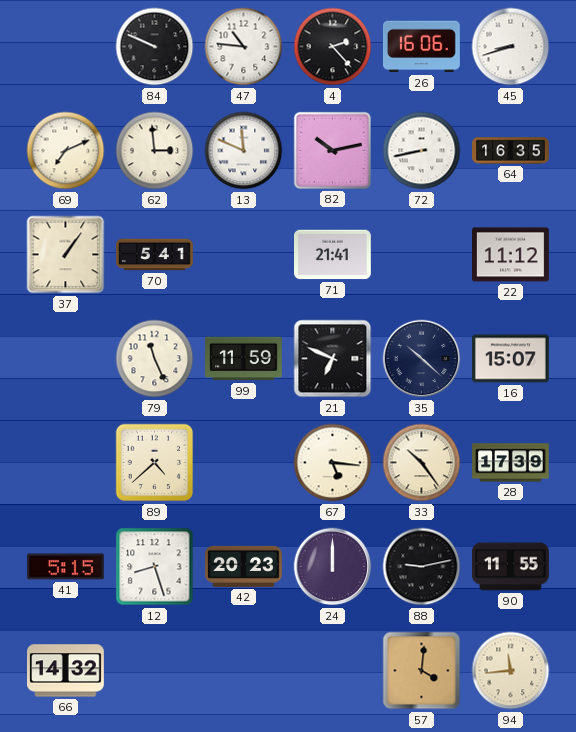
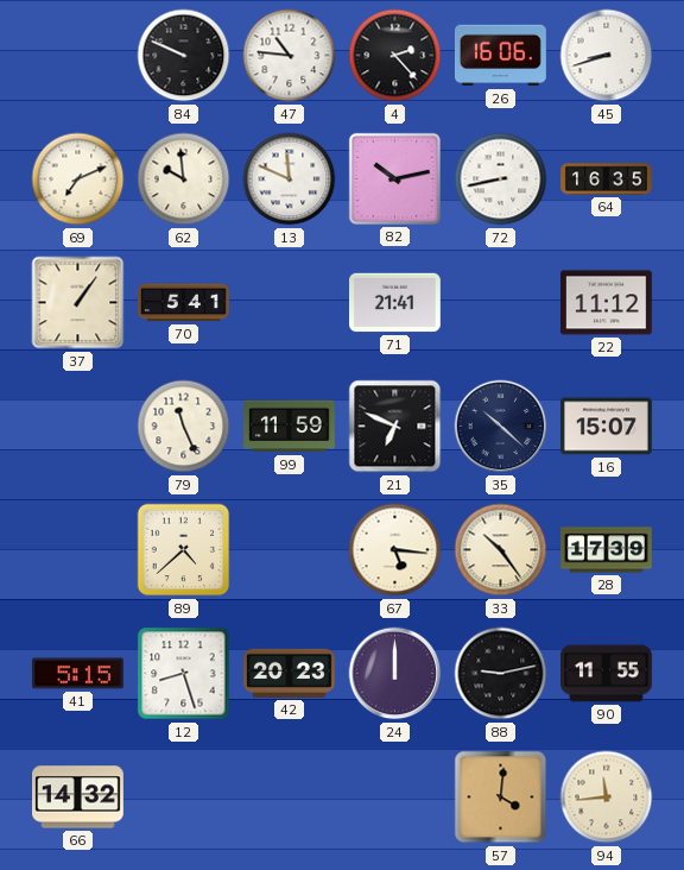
62: 2:59 -> 9:59 (184, 179)
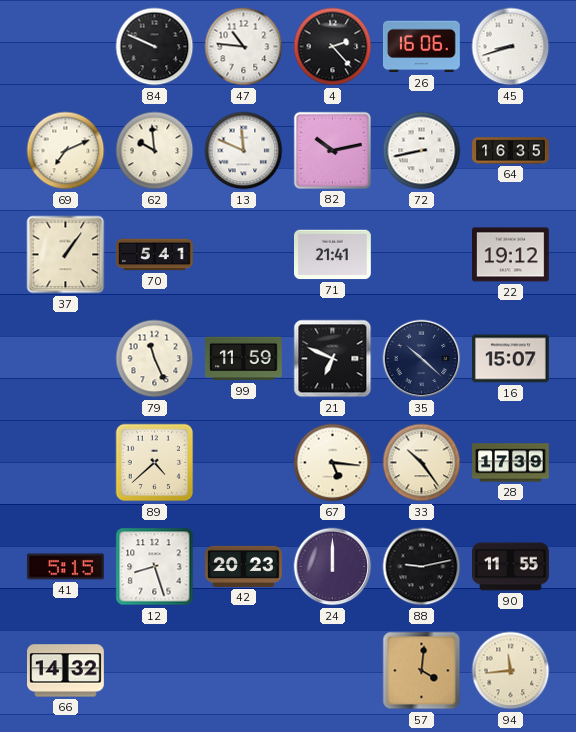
22: 11:12 -> 19:12 (511, 255)
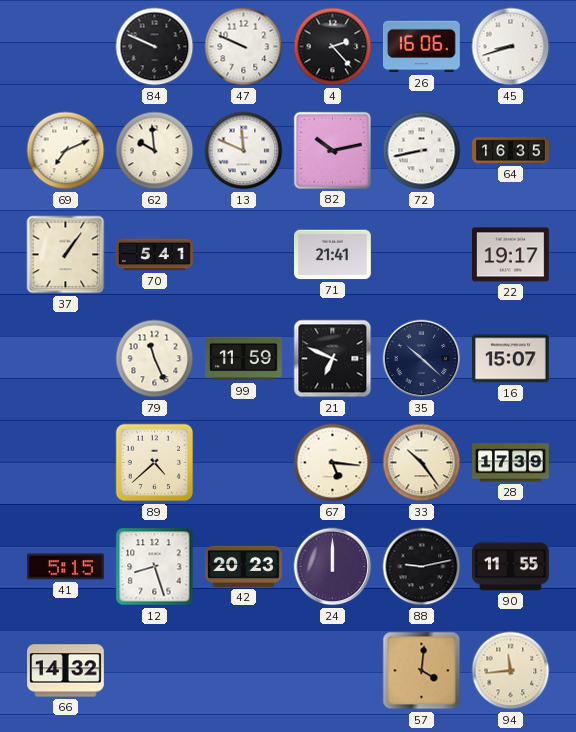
47: 10:46 -> 9:49 (244, 47)
22: 19:12 -> 19:17 (511, 255)
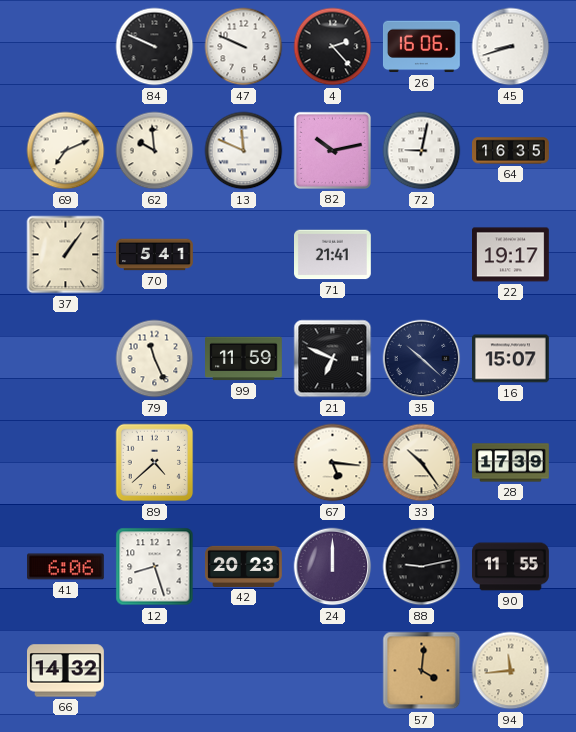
72: 8:43 -> 9:02 (422, 151)
41: 5:15 -> 6:06 (66, 567)
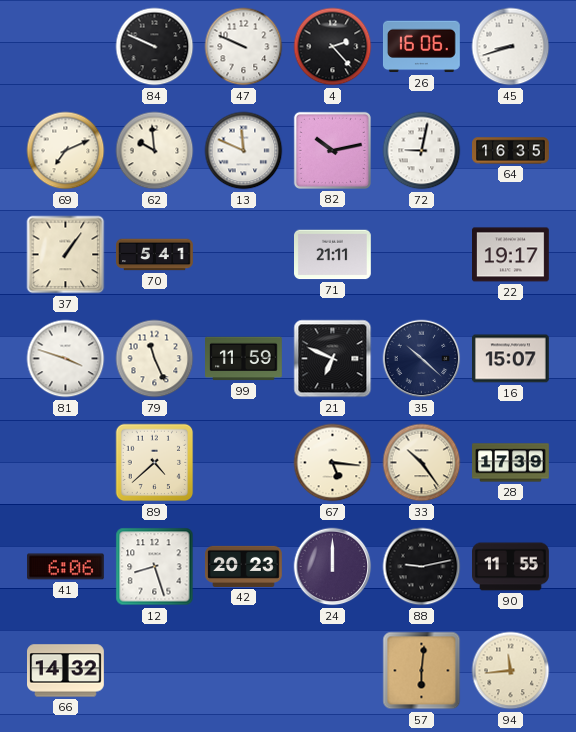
71: 21:41 -> 21:11 (333, 255)
81: none -> 3:48 (66, 359)
57: 4:01 -> 6:01 (422, 671)
